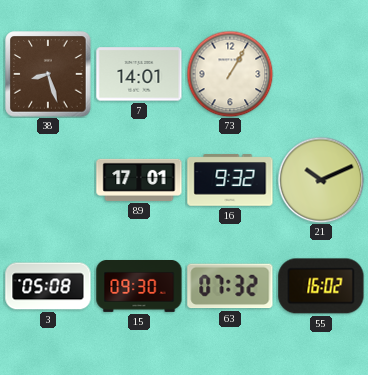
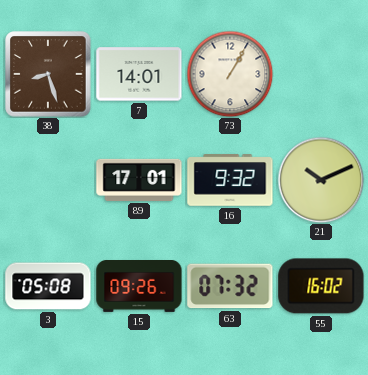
15: 09:30 -> 09:26 (139, 287)
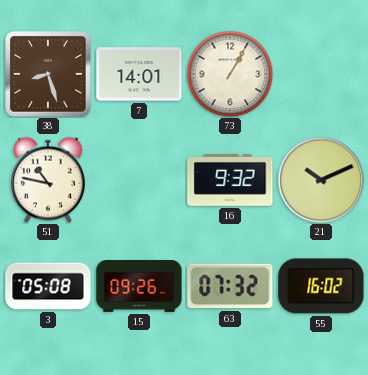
51: none -> 10:47 (49, 180)
89: 17:01 -> none (139, 180)
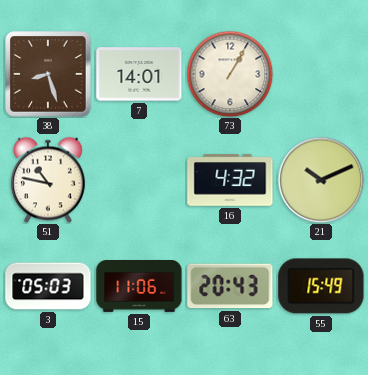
16: 9:32 -> 4:32 (230, 180)
3: 05:08 -> 05:03 (48, 286)
15: 09:26 -> 11:06 (139, 287)
63: 07:32 -> 20:43 (230, 286)
55: 16:02 -> 15:49 (321, 286)
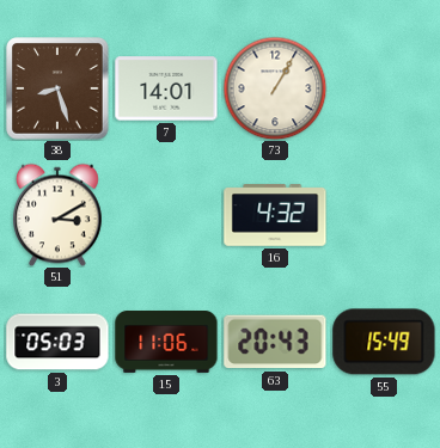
51: 10:47 -> 3:10 (59, 215)
21: 10:11 -> none (321, 180)
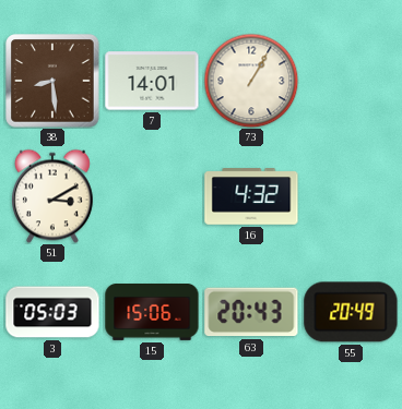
38: 8:27 -> 8:29 (52, 81)
15: 11:06 -> 15:06 (152, 313)
55: 15:49 -> 20:49 (351, 312)
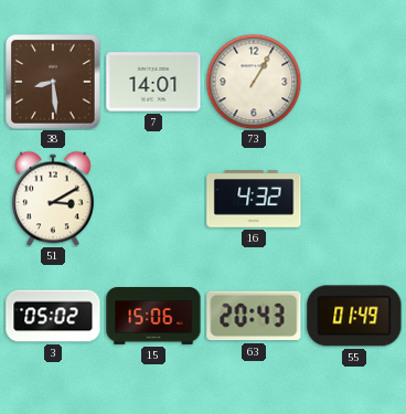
3: 05:03 -> 05:02 (53, 316)
55: 20:49 -> 01:49 (354, 316)
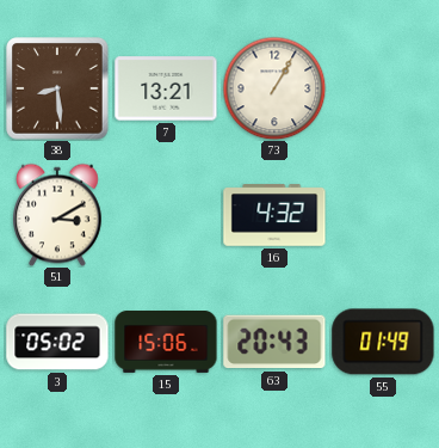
7: 14:01 -> 13:21 (166, 88)
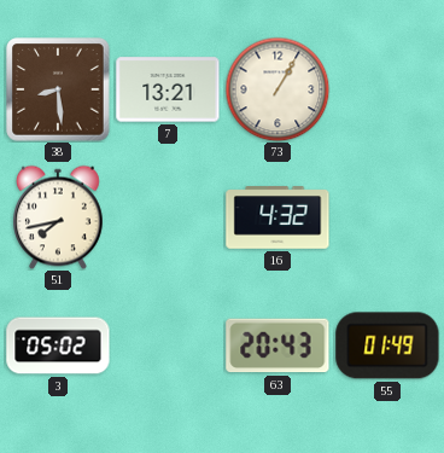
51: 3:10 -> 7:43 (59, 217)
15: 15:06 -> none (166, 343)
